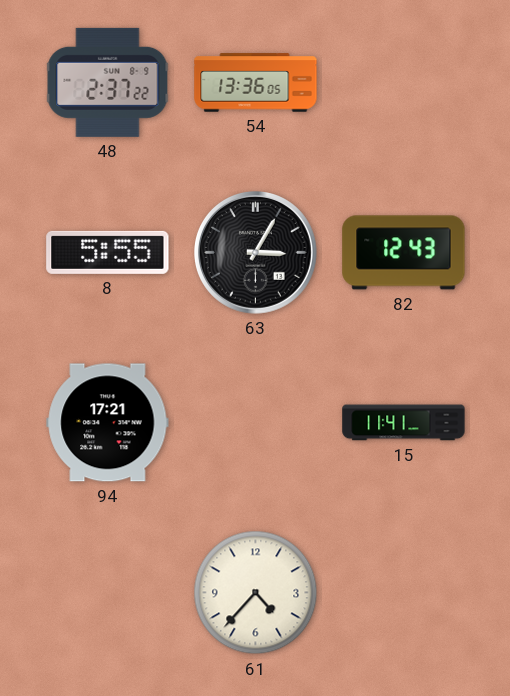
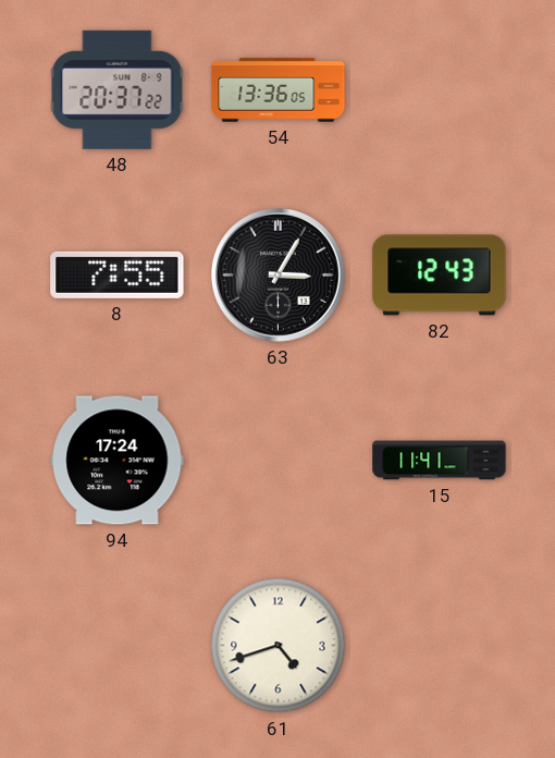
48: 2:37 -> 20:37 (118, 89)
8: 5:55 -> 7:55 (118, 274)
94: 17:21 -> 17:24 (118, 461)
61: 4:37 -> 4:42 (279, 646)
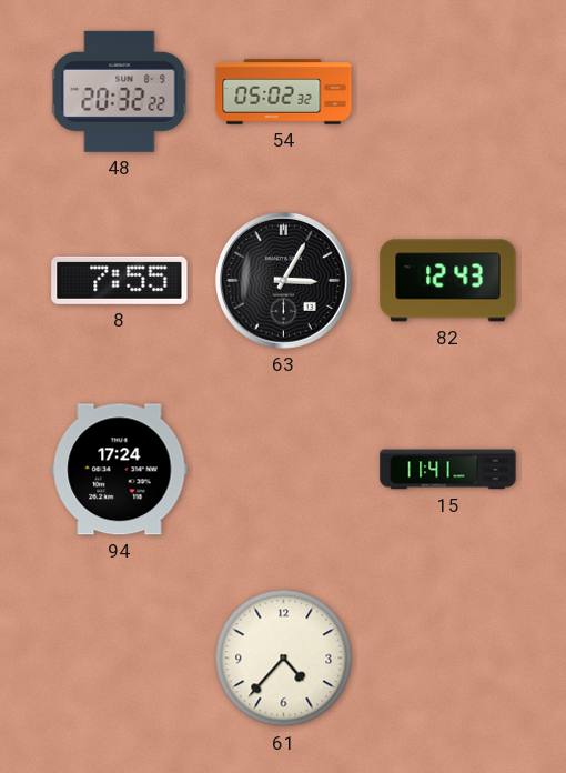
48: 20:37 -> 20:32 (120, 91)
54: 13:36 -> 05:02 (284, 92)
61: 4:42 -> 4:37 (284, 659)
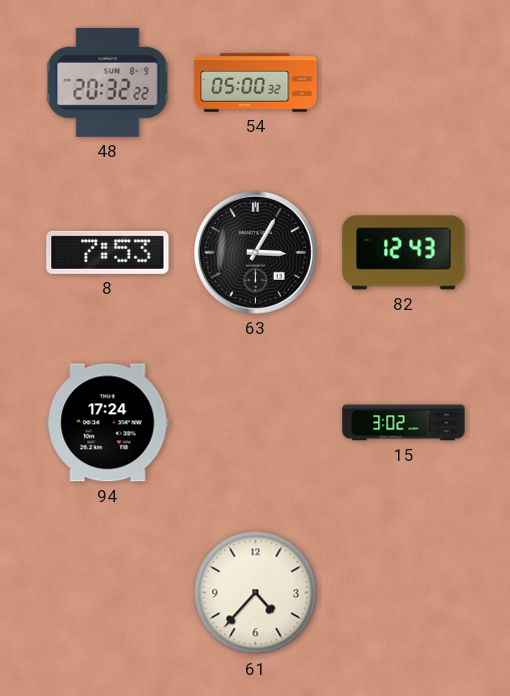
54: 05:02 -> 05:00 (256, 83)
8: 7:55 -> 7:53 (108, 252)
15: 11:41 -> 3:02 (404, 423)
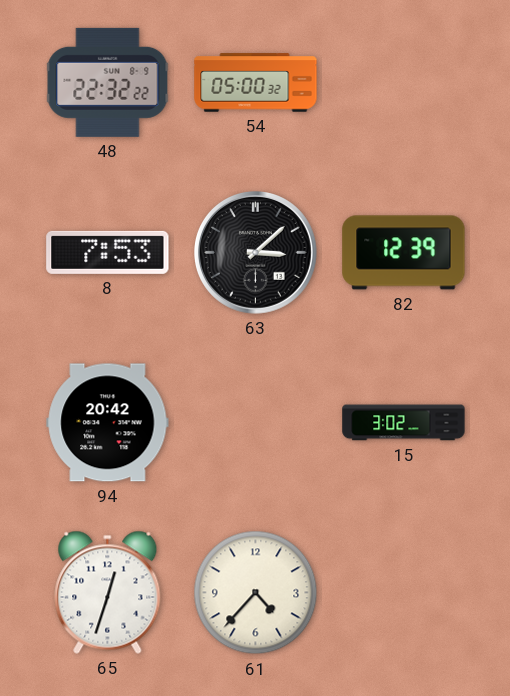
48: 20:32 -> 22:32 (108, 82)
63: 3:05 -> 3:08 (256, 253)
82: 12:43 -> 12:39 (404, 253)
94: 17:24 -> 20:42 (108, 423)
65: none -> 12:33 (108, 592)
